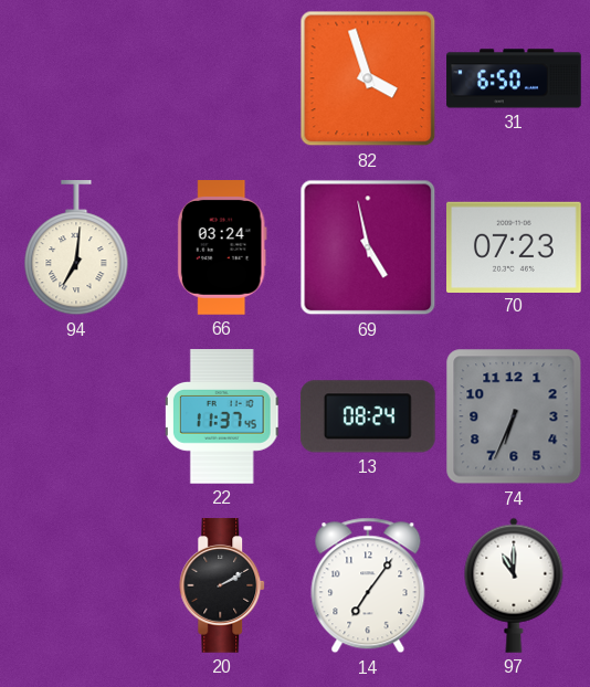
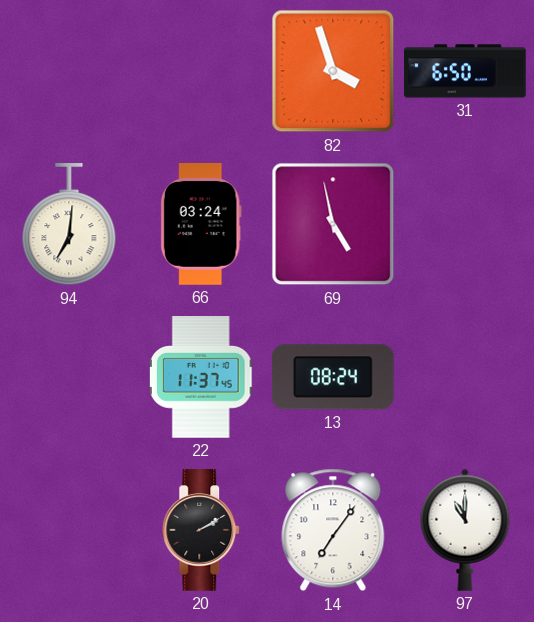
70: 07:23 -> none (515, 246)
74: 6:34 -> none (514, 416)
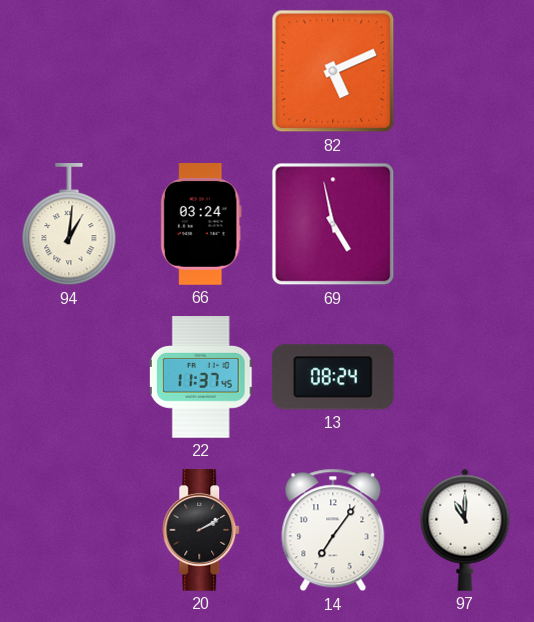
82: 3:57 -> 5:11 (333, 71)
31: 6:50 -> none (465, 71)
94: 7:01 -> 1:01 (69, 225)
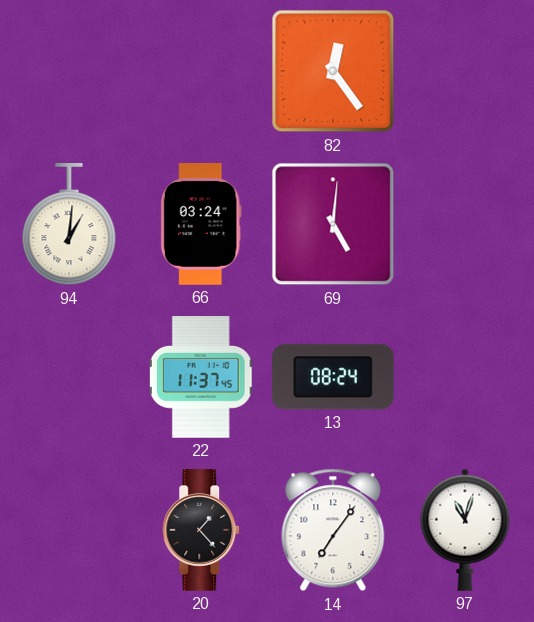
82: 5:11 -> 12:24 (333, 71)
69: 4:58 -> 5:01 (333, 224)
20: 2:10 -> 1:23 (202, 530)
97: 11:00 -> 11:03 (465, 530)
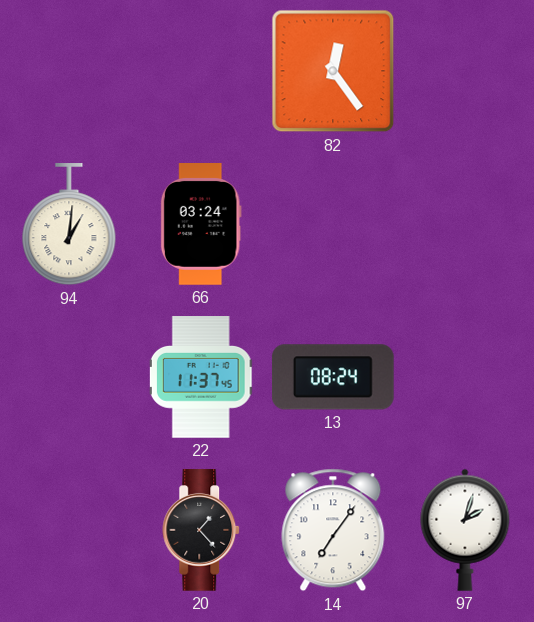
69: 5:01 -> none (333, 224)
97: 11:03 -> 2:03 (465, 530)
